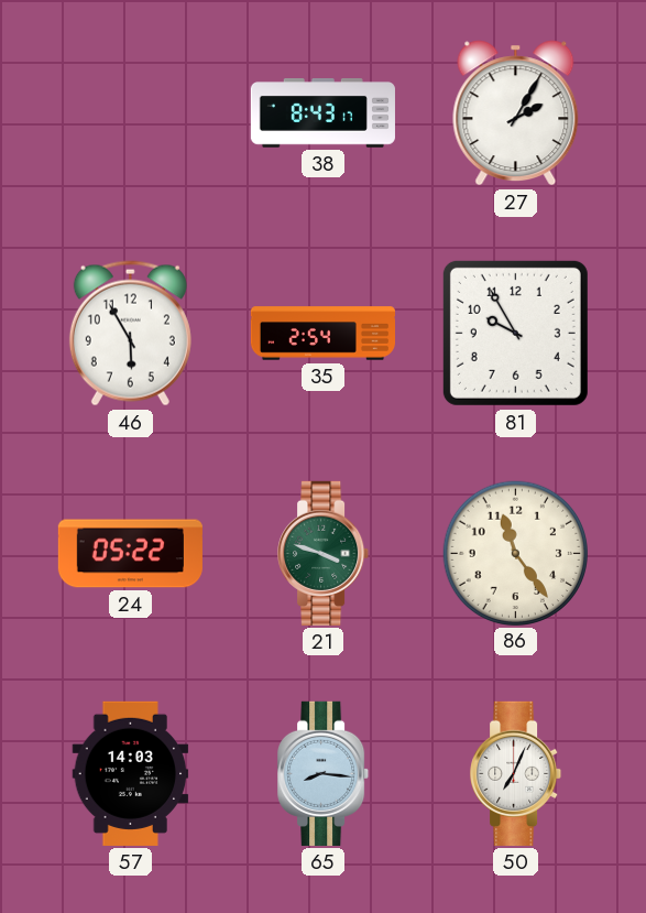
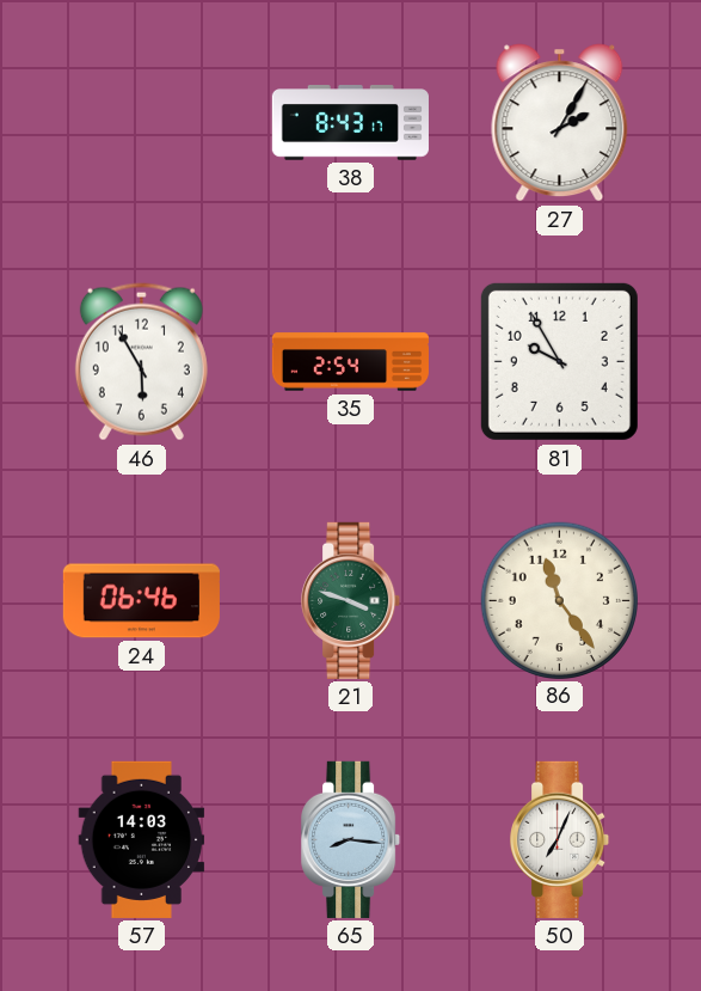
24: 05:22 -> 06:46 (141, 601)
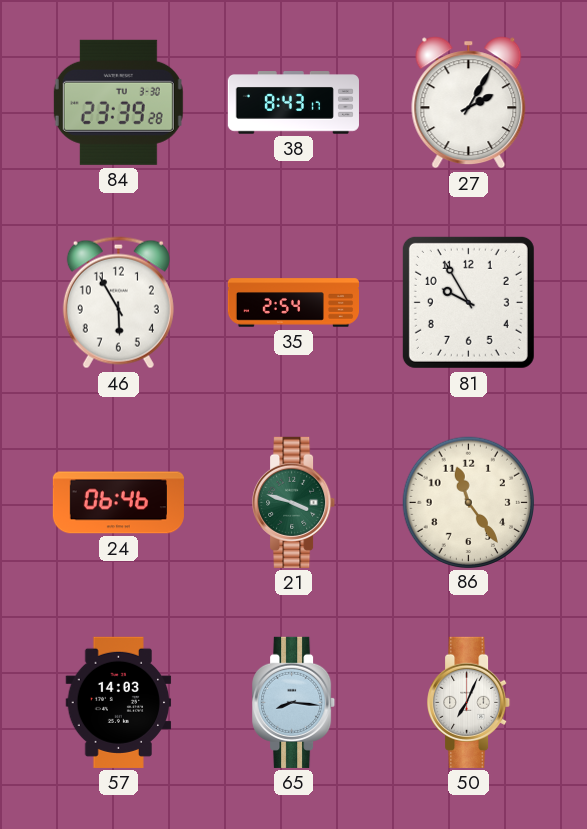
84: none -> 23:39 (118, 102)
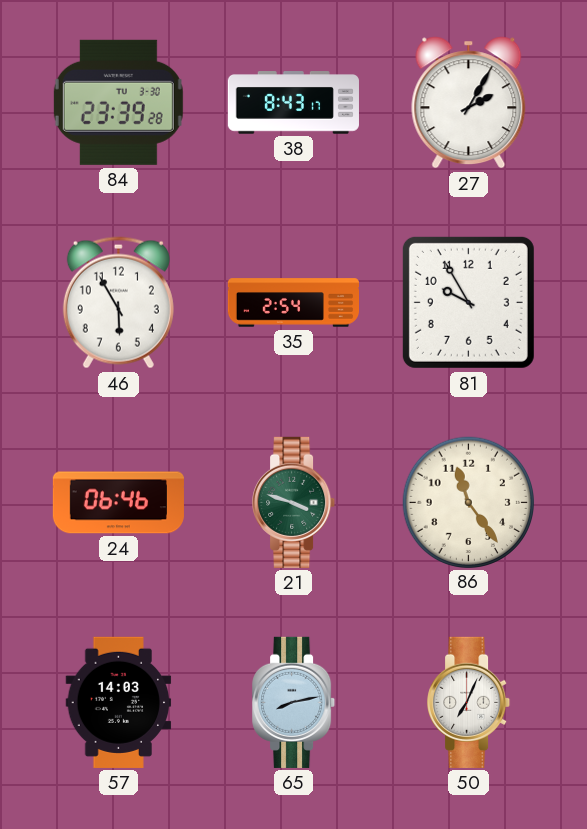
65: 8:16 -> 8:13 (294, 702)
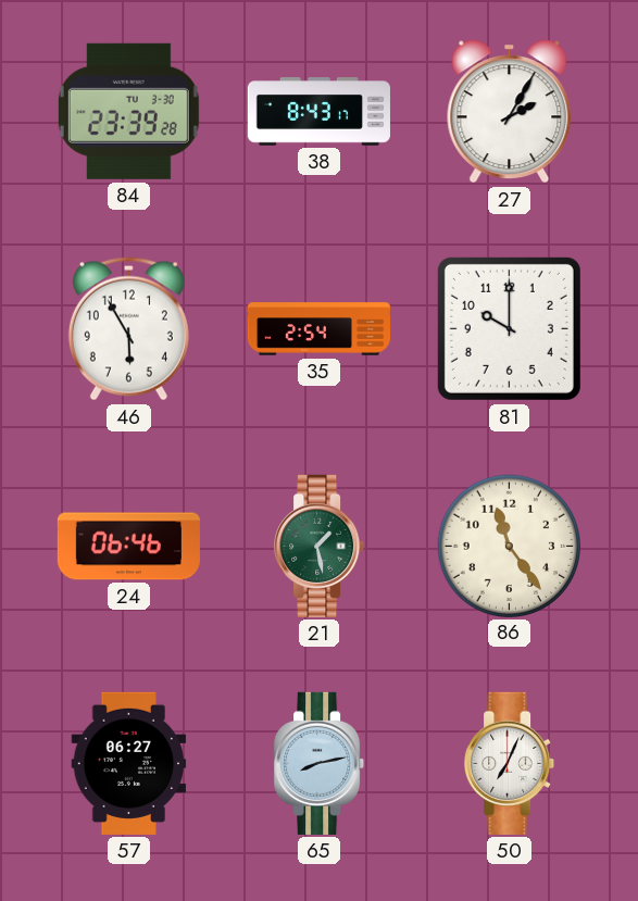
81: 9:55 -> 10:00 (509, 328)
21: 3:48 -> 1:28 (320, 546)
57: 14:03 -> 06:27 (129, 763)
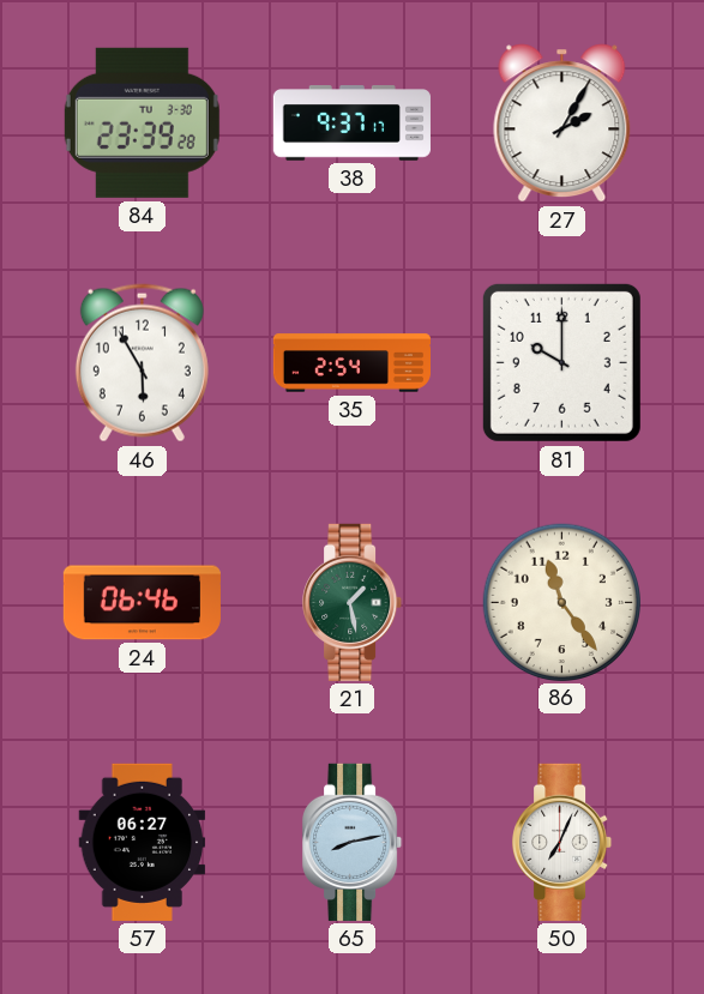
38: 8:43 -> 9:37 (351, 124)
